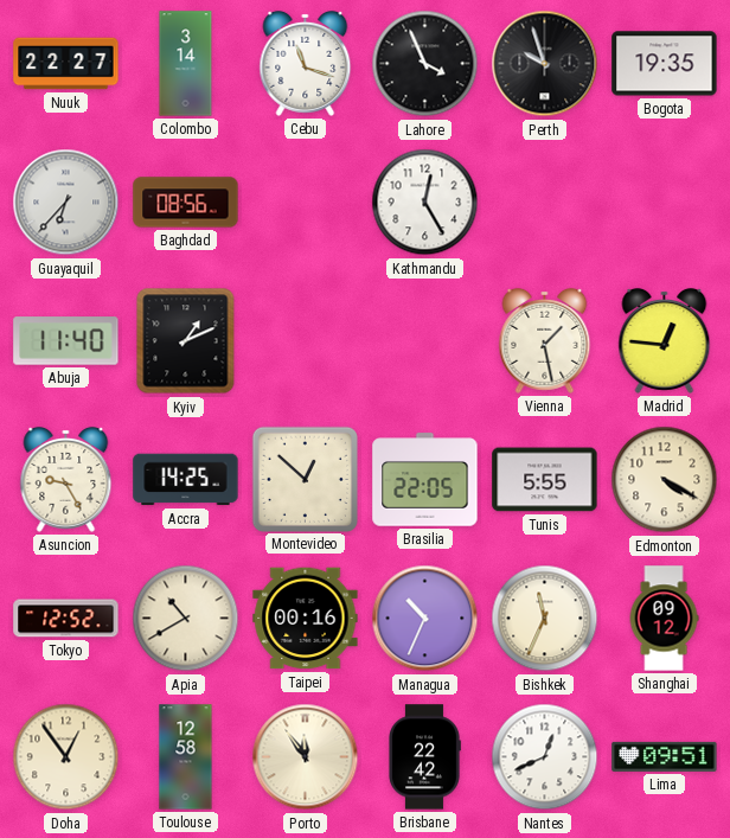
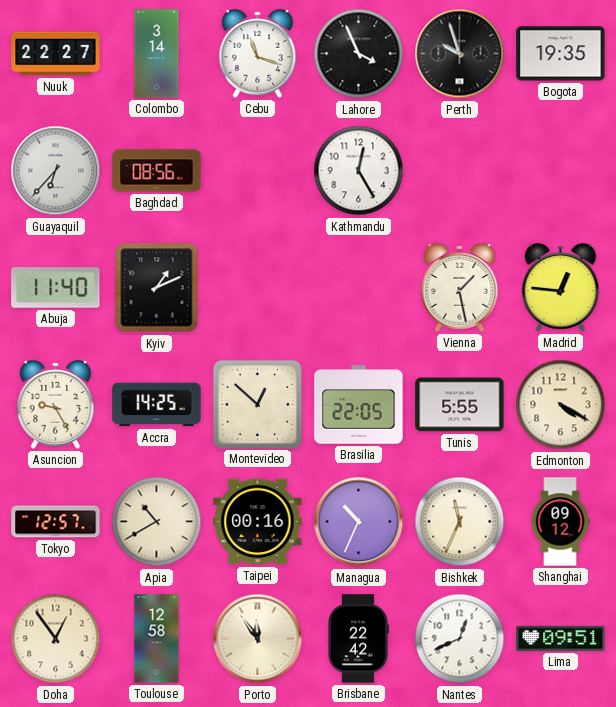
Tokyo: 12:52 -> 12:57 (56, 522)
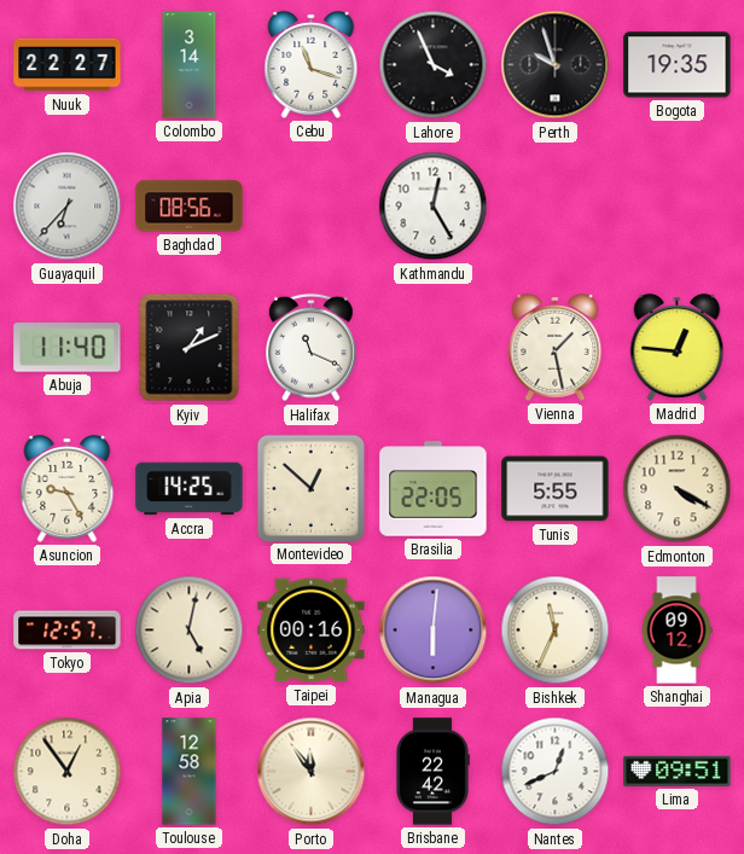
Halifax: none -> 11:19 (312, 348)
Apia: 10:40 -> 5:02 (190, 631)
Managua: 10:34 -> 6:01 (434, 631)
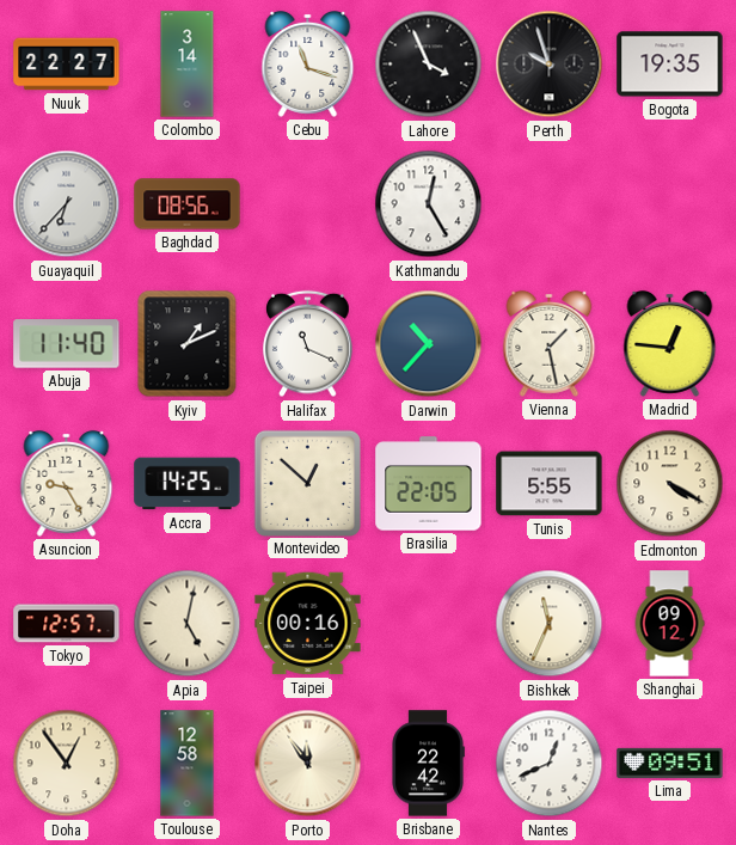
Darwin: none -> 10:37 (429, 344)
Managua: 6:01 -> none (434, 631)
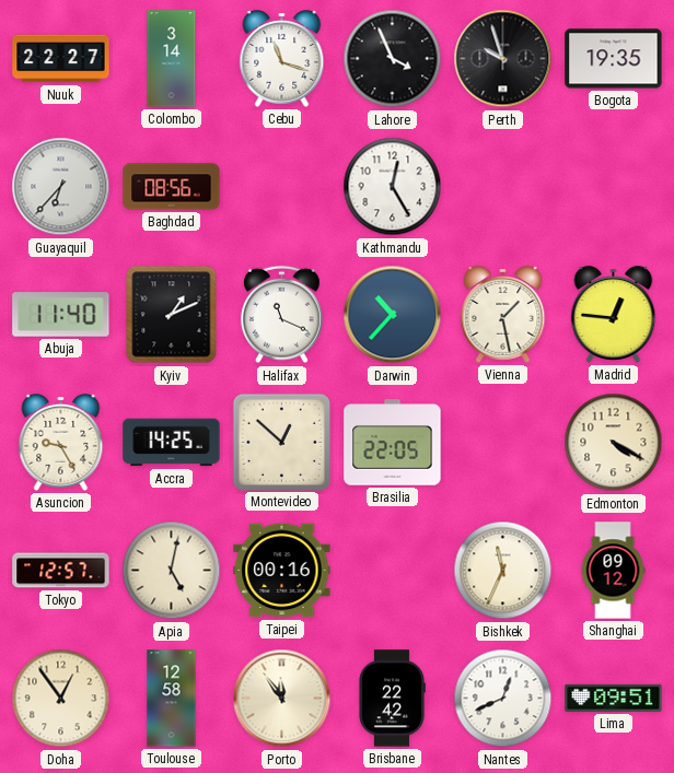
Tunis: 5:55 -> none (550, 484)
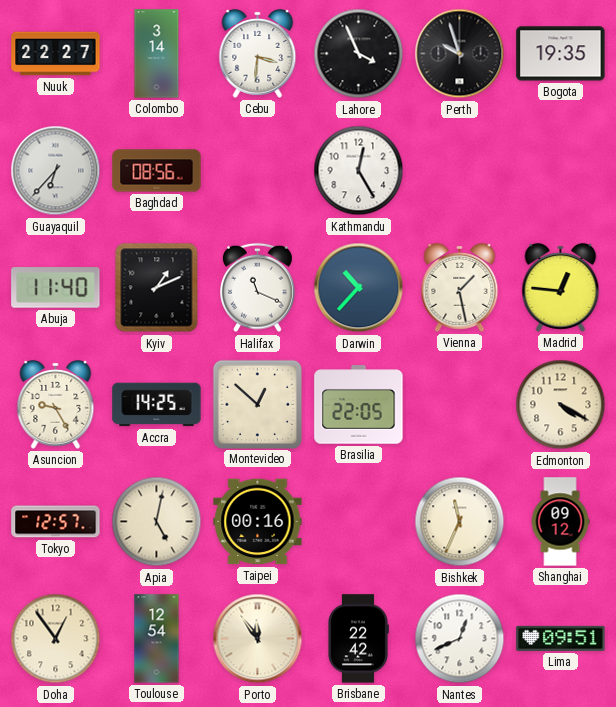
Cebu: 11:18 -> 3:31 (258, 53)
Toulouse: 12:58 -> 12:54 (157, 639)
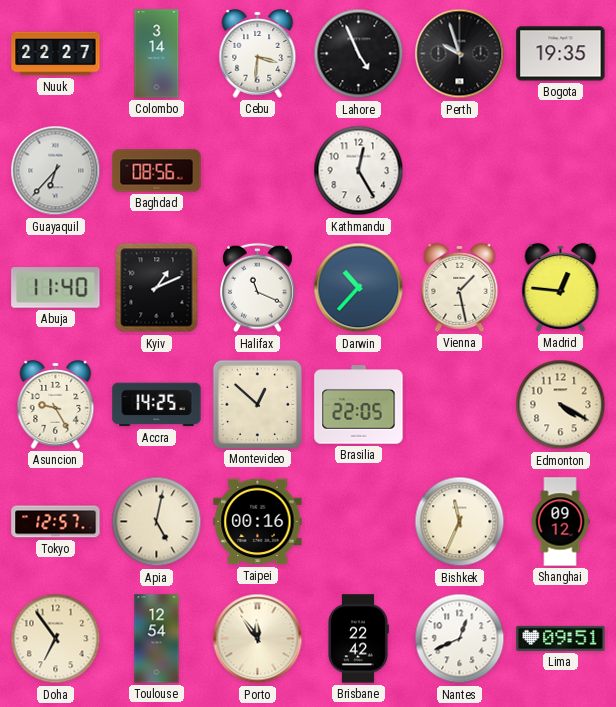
Lahore: 3:56 -> 4:56 (359, 54)
Doha: 12:54 -> 6:54 (56, 639)
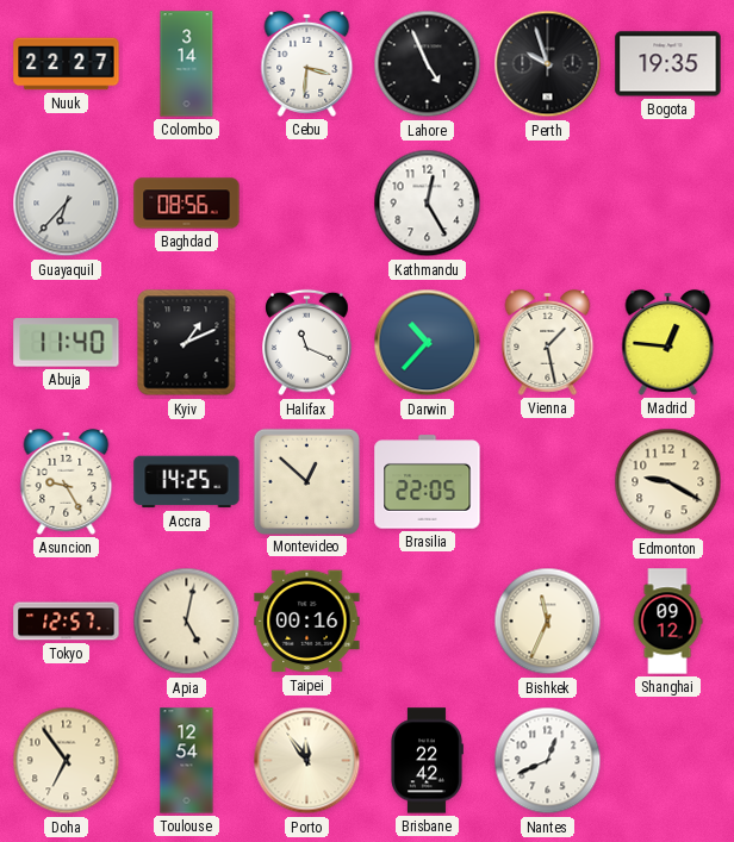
Edmonton: 4:20 -> 9:20 (668, 482)
Lima: 09:51 -> none (561, 638)
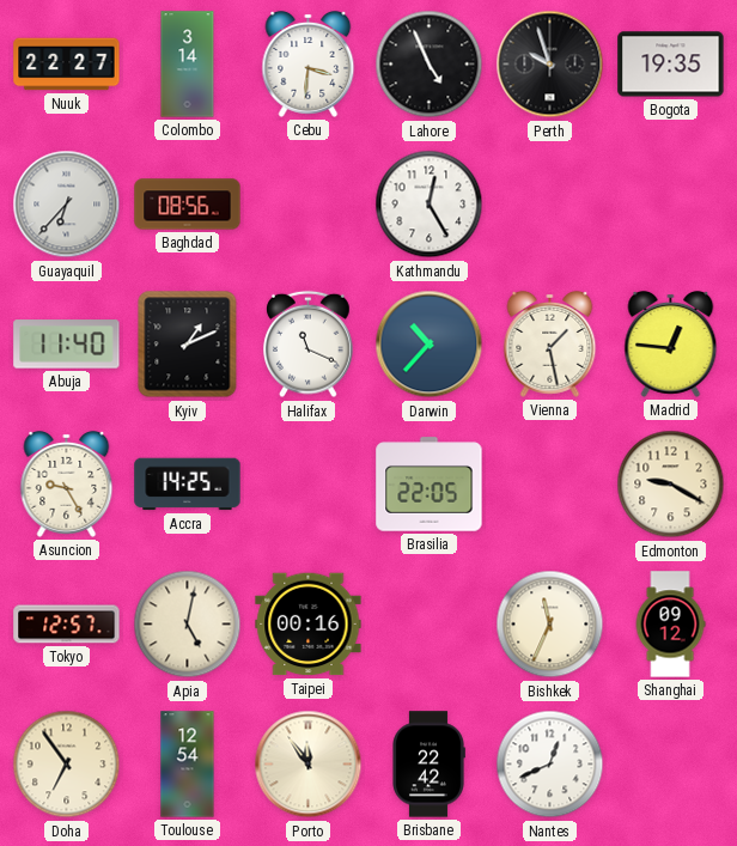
Montevideo: 12:52 -> none (306, 481)
